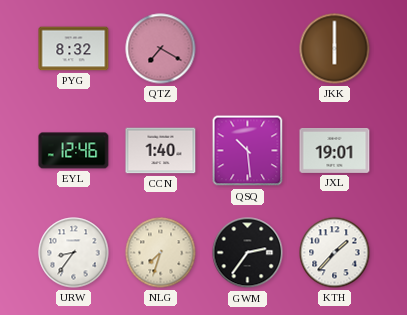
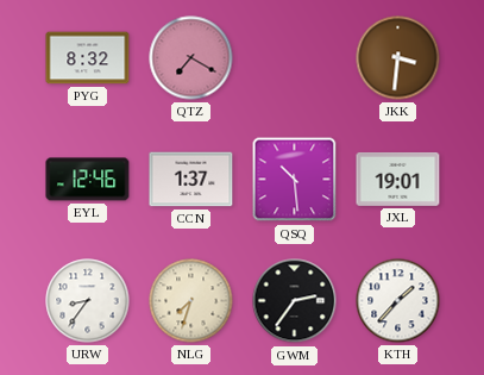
JKK: 6:00 -> 3:31 (398, 58)
CCN: 1:40 -> 1:37 (191, 180)
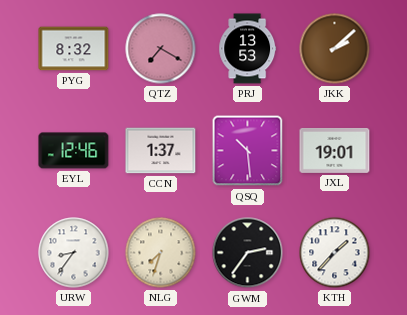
PRJ: none -> 13:53 (248, 49)
JKK: 3:31 -> 2:08 (335, 49)
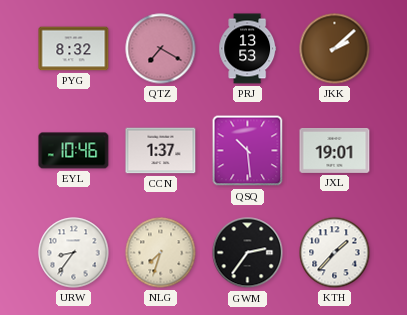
EYL: 12:46 -> 10:46 (74, 151)
